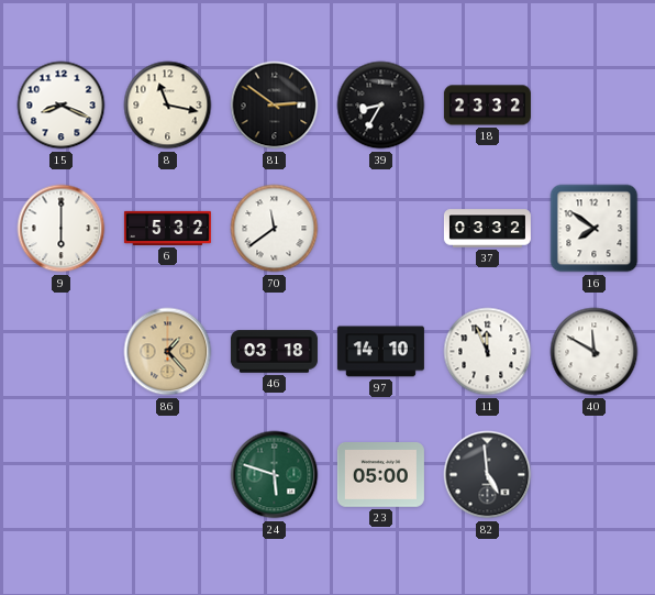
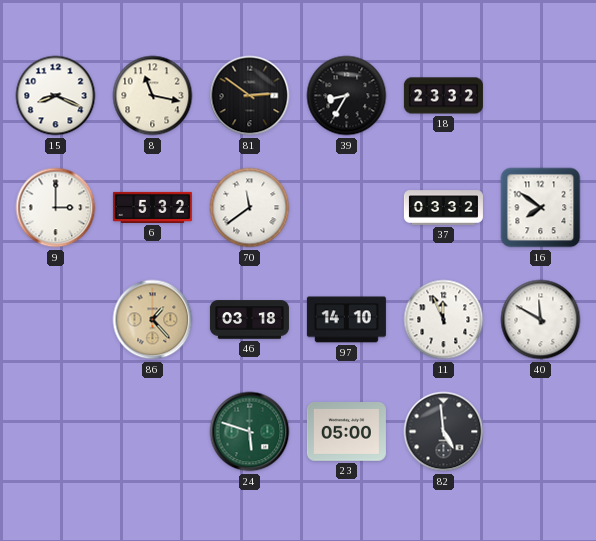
9: 6:00 -> 3:00 (56, 208)
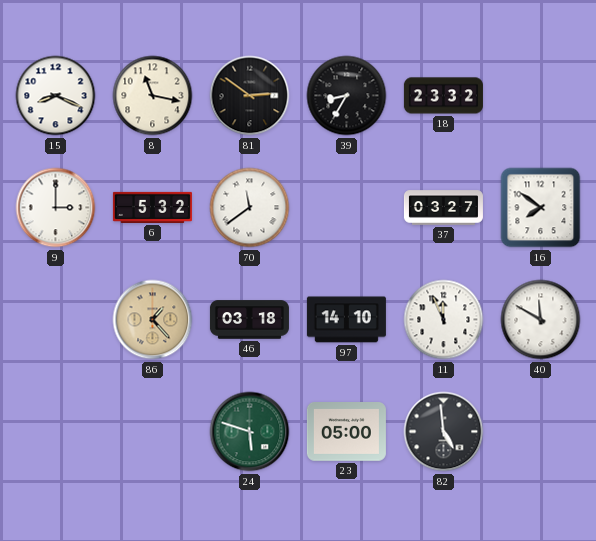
37: 03:32 -> 03:27 (443, 208)
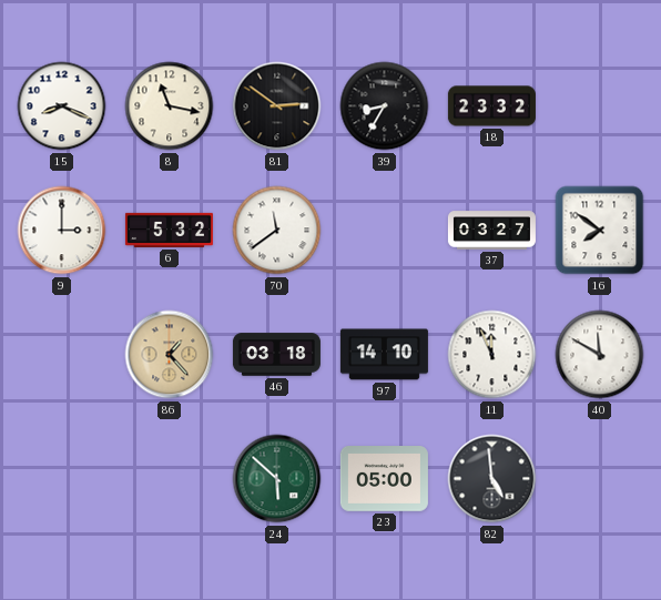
24: 5:48 -> 5:52 (277, 479)
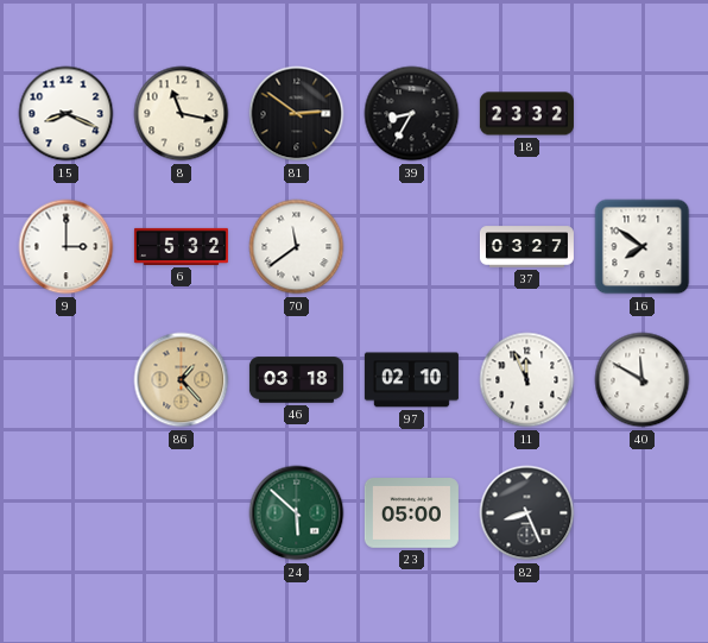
97: 14:10 -> 02:10 (411, 380)
82: 4:59 -> 8:26 (527, 513)
